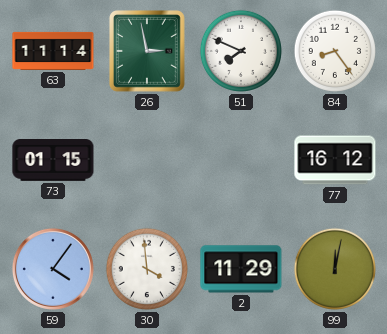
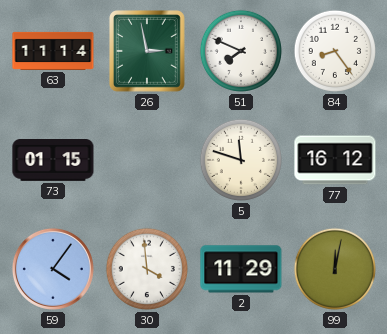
5: none -> 11:48 (241, 160)
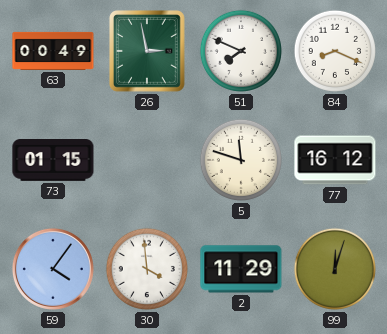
63: 11:14 -> 00:49 (53, 51)
84: 8:24 -> 8:19 (335, 51)
99: 12:02 -> 12:03 (335, 269)
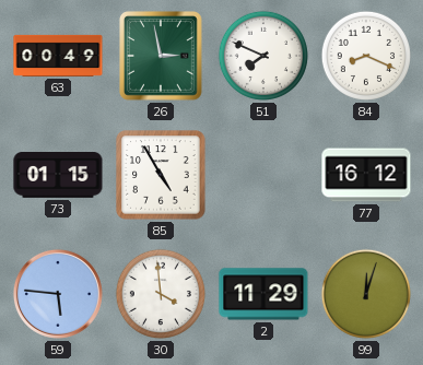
85: none -> 4:55 (161, 175)
5: 11:48 -> none (241, 160)
59: 4:06 -> 5:46 (58, 294)
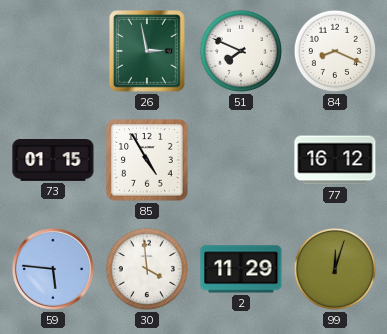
63: 00:49 -> none (58, 56)
